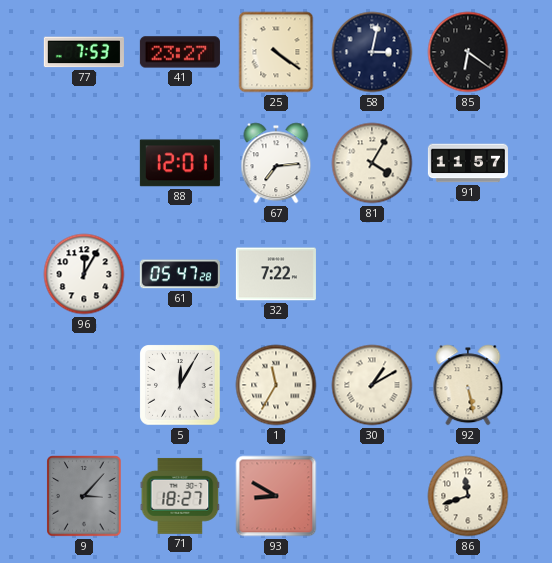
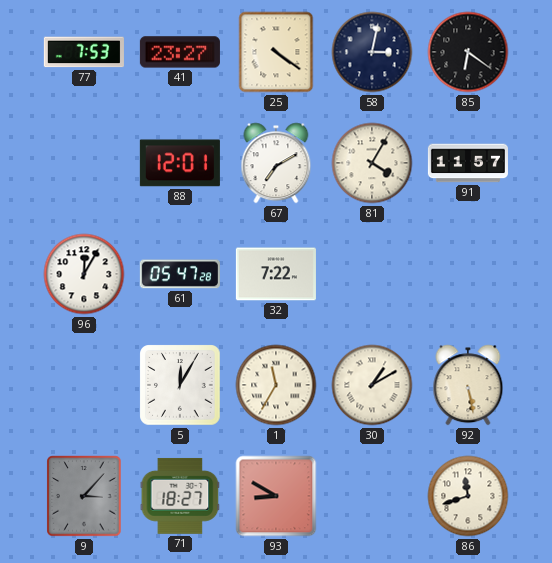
67: 7:14 -> 7:10 (276, 163)
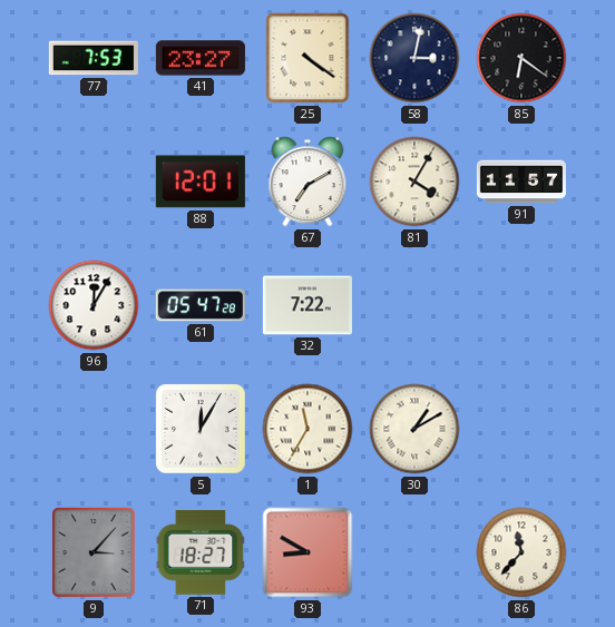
92: 5:28 -> none (468, 385)
86: 11:42 -> 11:37 (521, 552)
